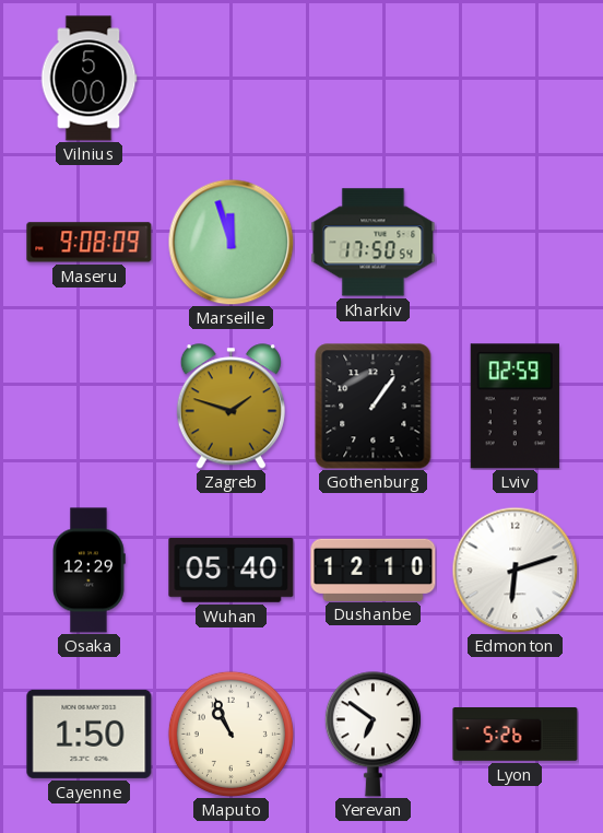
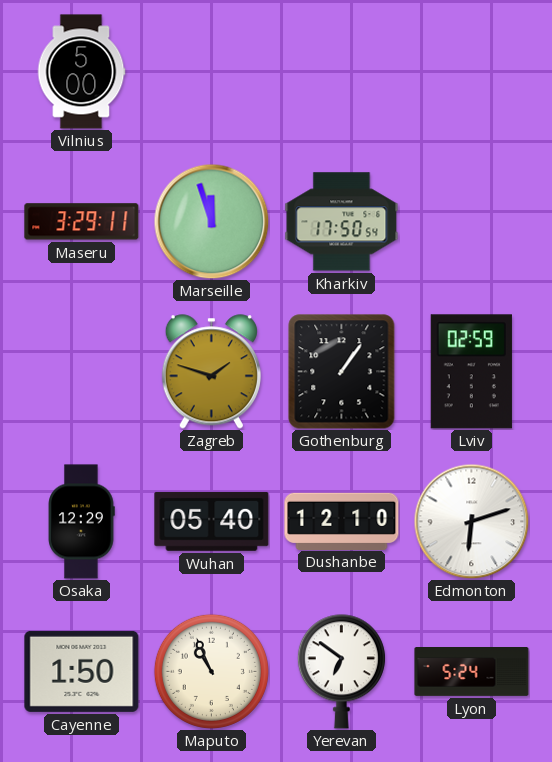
Maseru: 9:08 -> 3:29 (82, 222)
Lyon: 5:26 -> 5:24 (472, 672)
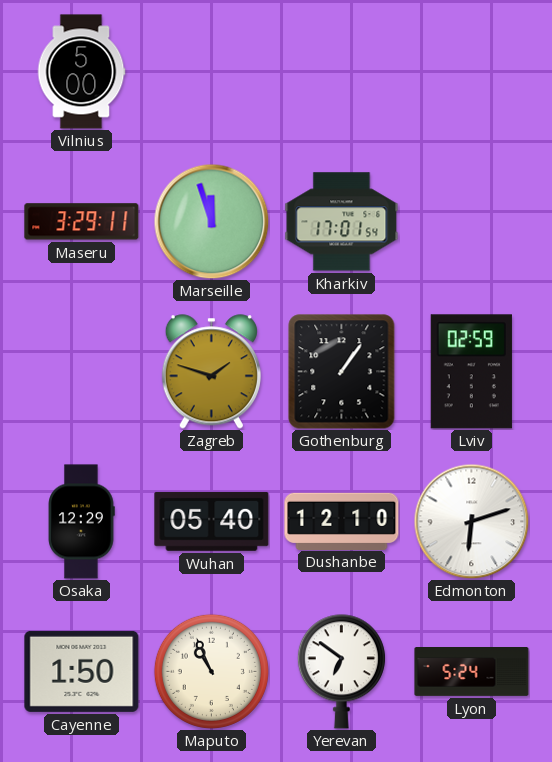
Kharkiv: 17:50 -> 17:01 (342, 222)
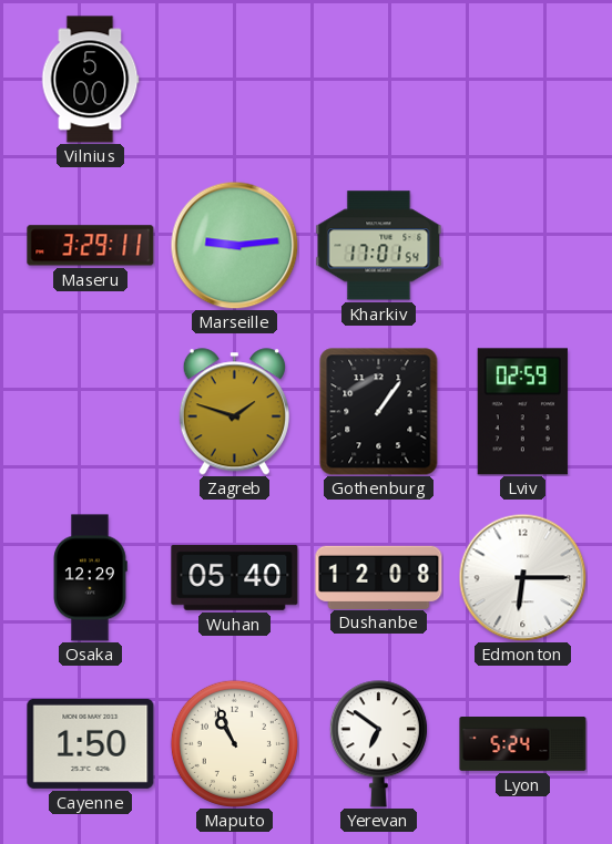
Marseille: 11:57 -> 9:14 (234, 245)
Dushanbe: 12:10 -> 12:08 (379, 577)
Edmonton: 6:12 -> 6:15 (522, 577)
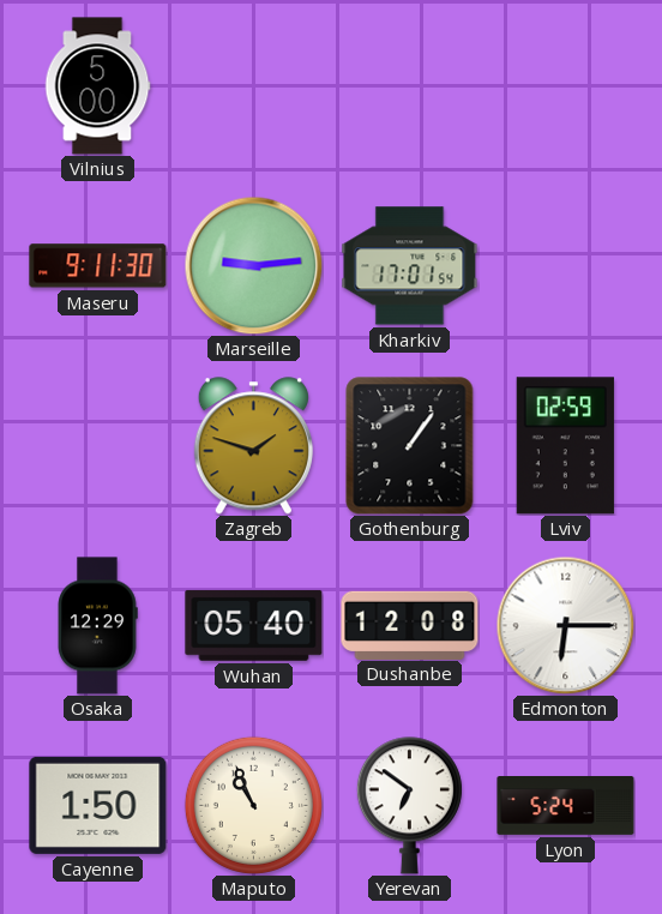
Maseru: 3:29 -> 9:11 (98, 266)
